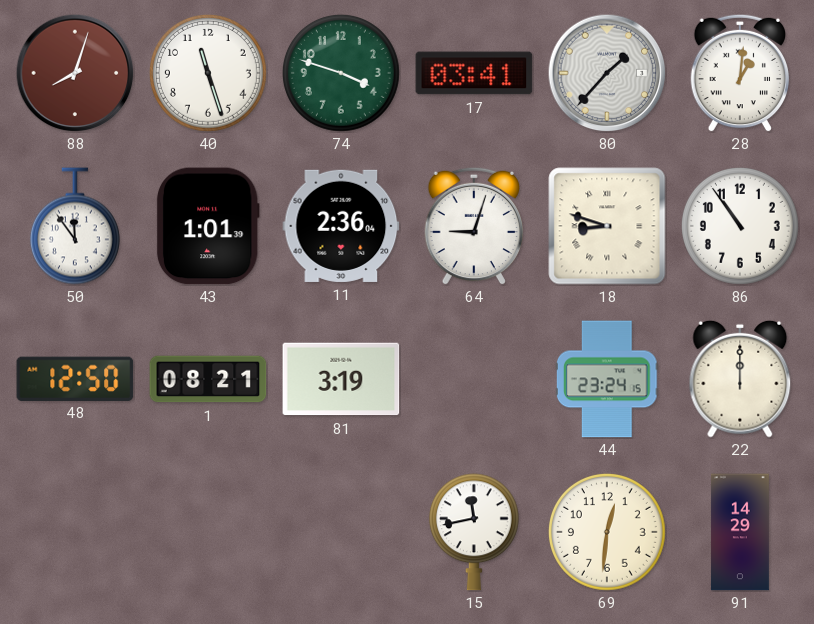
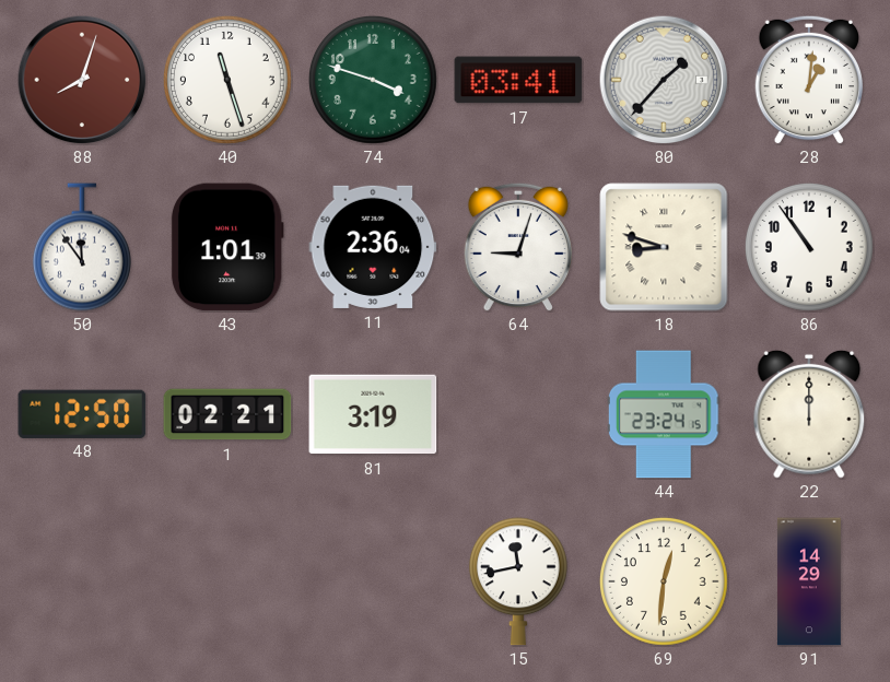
1: 08:21 -> 02:21 (227, 414)
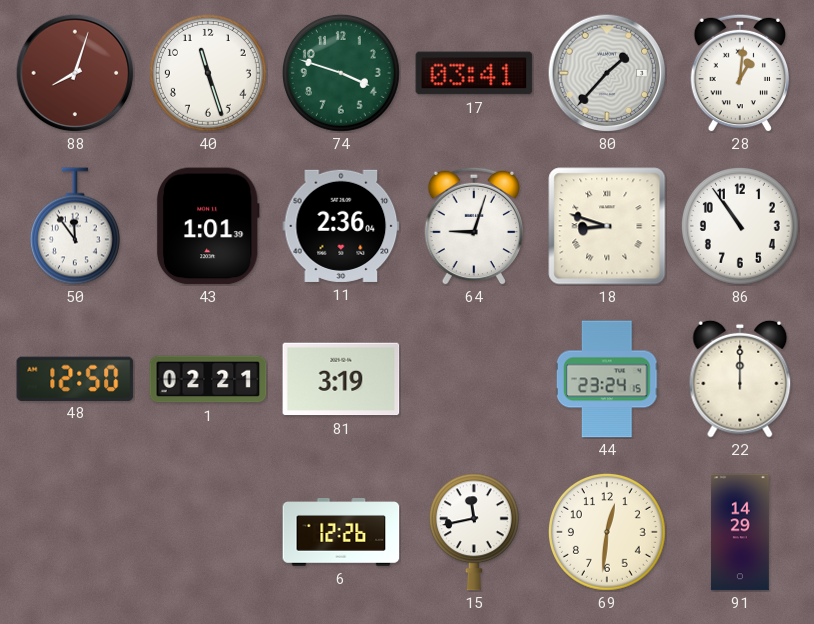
6: none -> 12:26 (341, 532)
